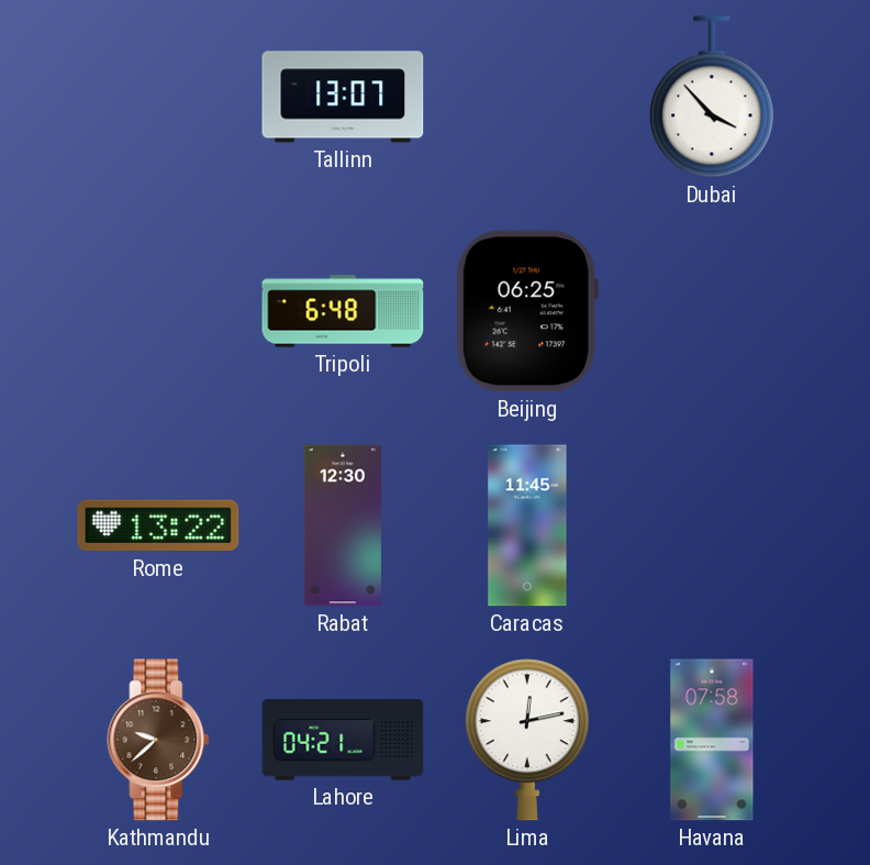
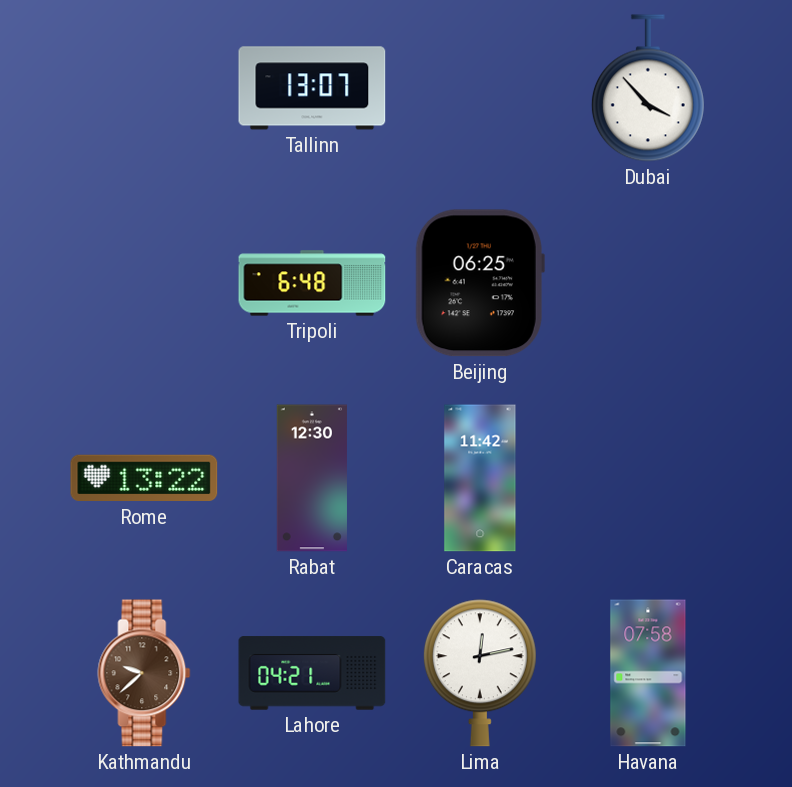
Caracas: 11:45 -> 11:42 (480, 478)
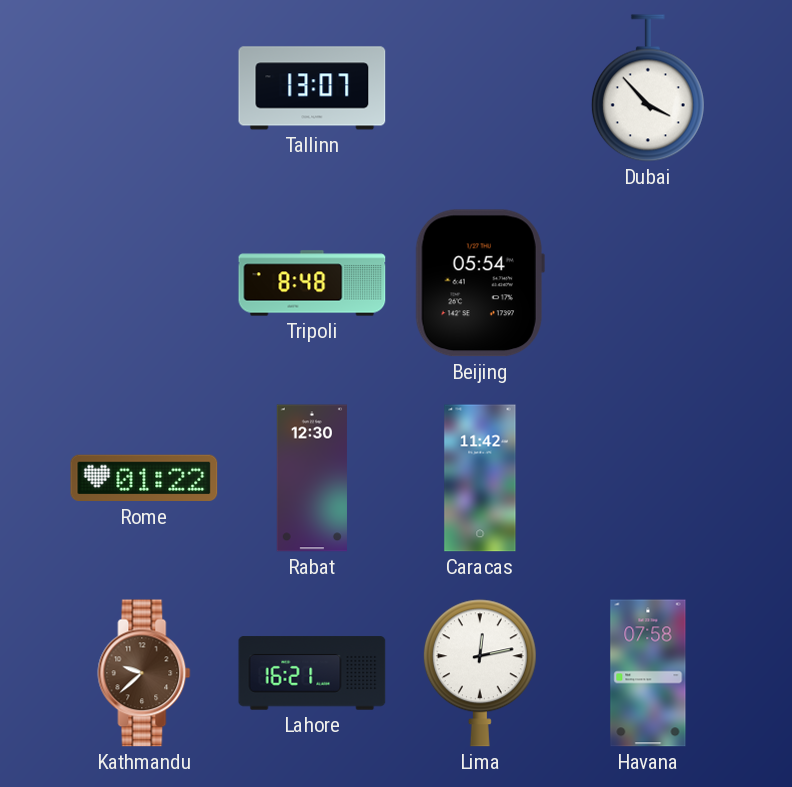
Tripoli: 6:48 -> 8:48 (312, 283)
Beijing: 06:25 -> 05:54 (480, 283)
Rome: 13:22 -> 01:22 (144, 478)
Lahore: 04:21 -> 16:21 (312, 673)
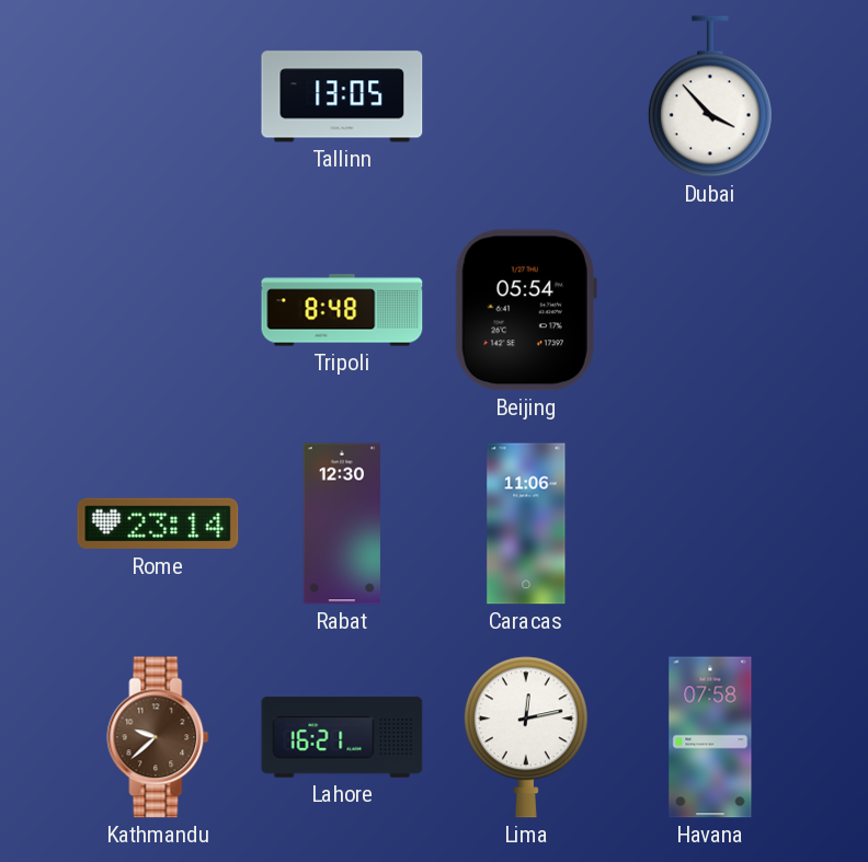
Tallinn: 13:07 -> 13:05 (342, 96)
Rome: 01:22 -> 23:14 (158, 524)
Caracas: 11:42 -> 11:06 (526, 524)
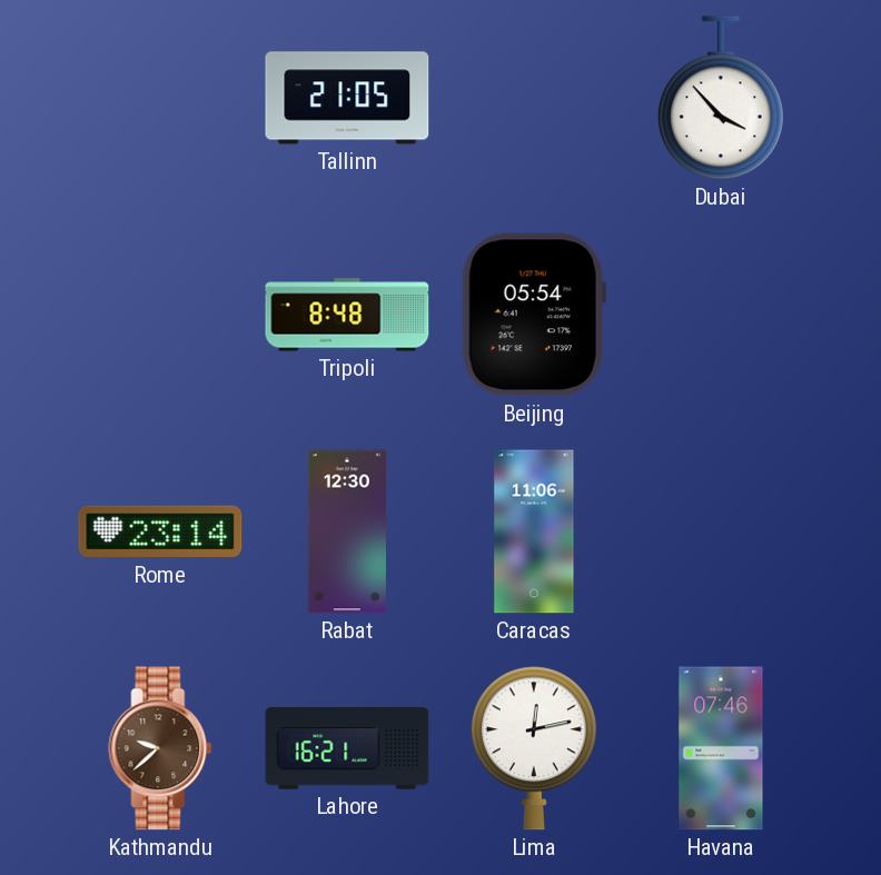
Tallinn: 13:05 -> 21:05 (347, 98)
Havana: 07:58 -> 07:46 (721, 748)
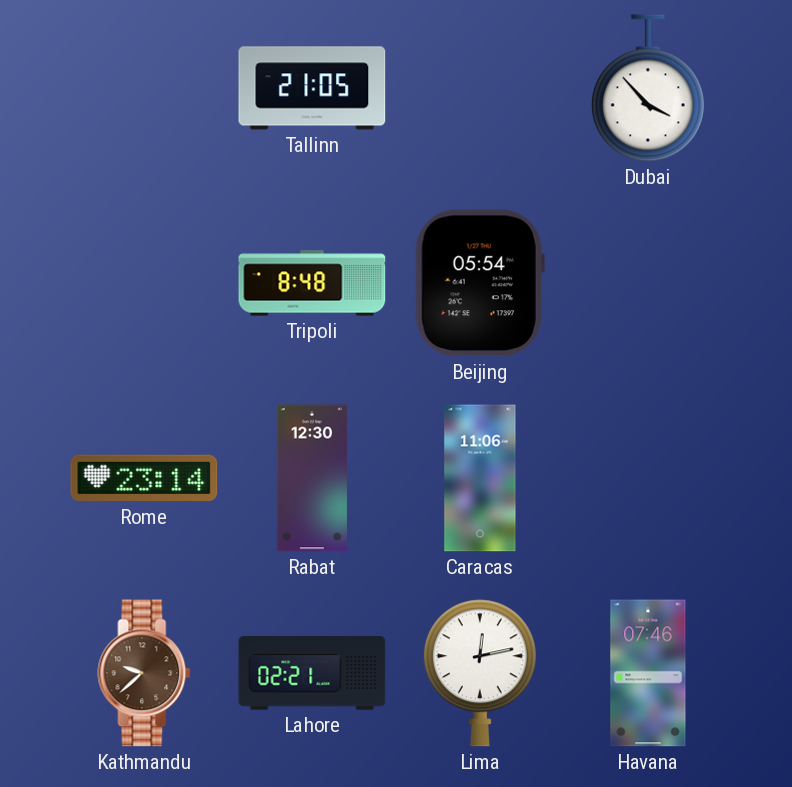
Lahore: 16:21 -> 02:21 (312, 673)
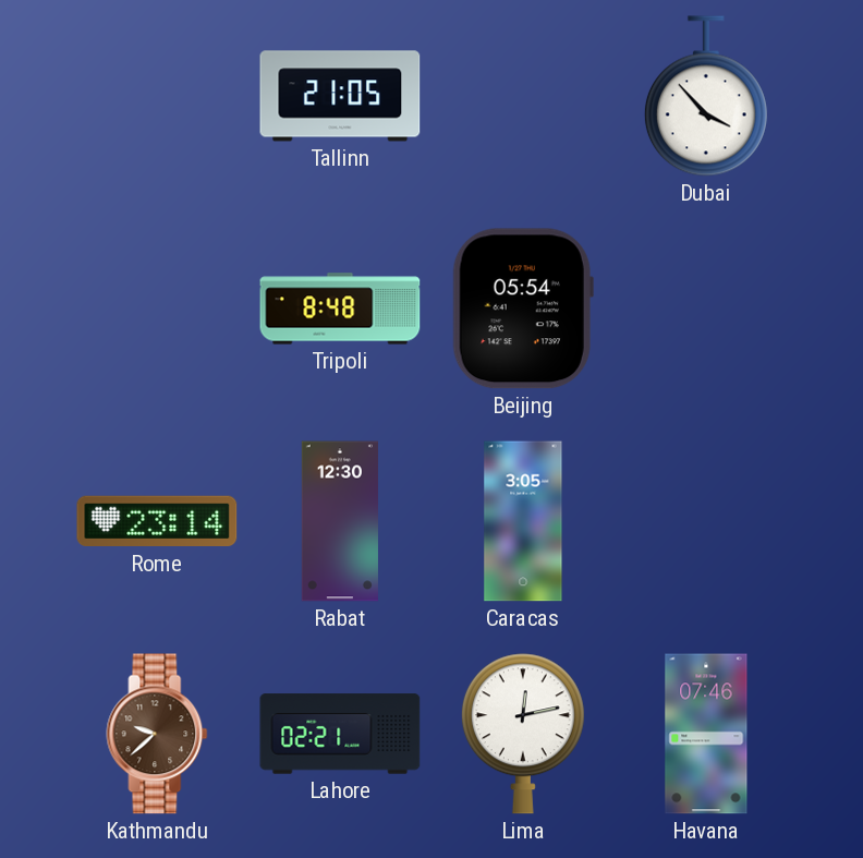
Caracas: 11:06 -> 3:05 (523, 521)
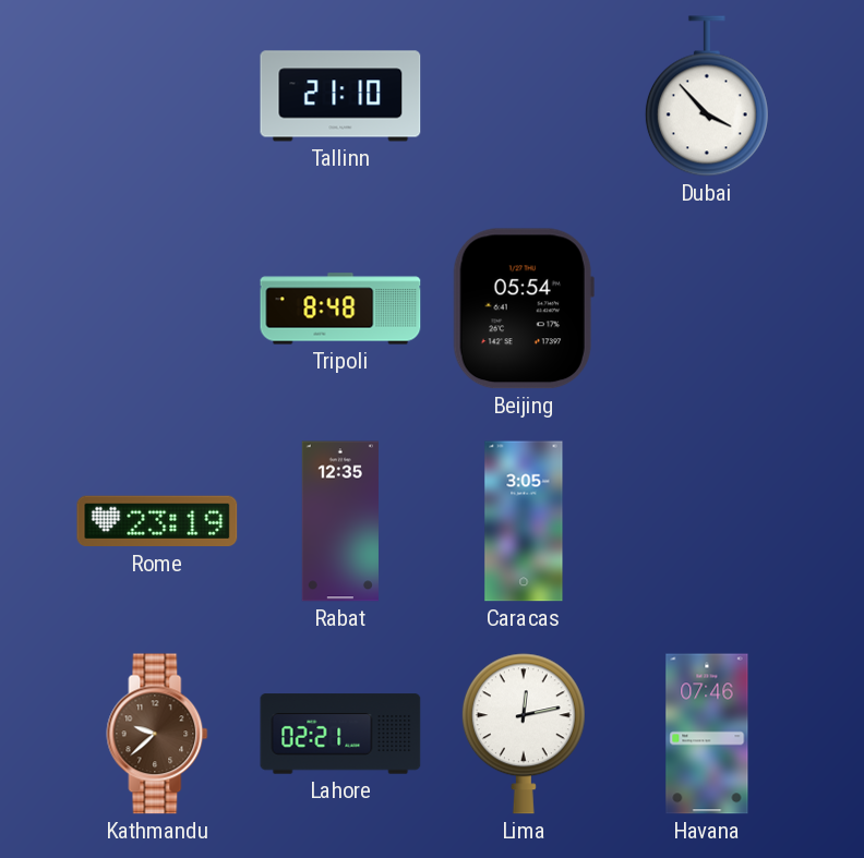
Tallinn: 21:05 -> 21:10 (340, 96)
Rome: 23:14 -> 23:19 (157, 521)
Rabat: 12:30 -> 12:35 (340, 521)
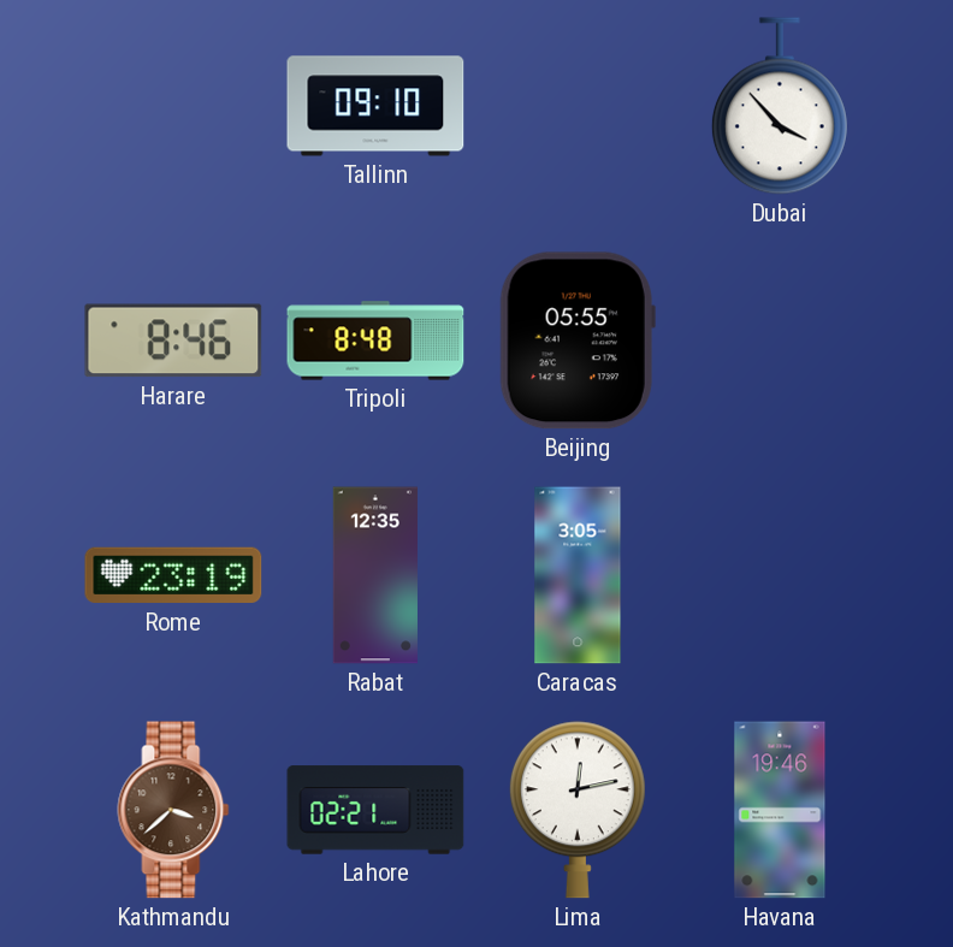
Tallinn: 21:10 -> 09:10 (375, 106)
Harare: none -> 8:46 (173, 341)
Beijing: 05:54 -> 05:55 (578, 341)
Kathmandu: 9:38 -> 3:38 (173, 810)
Havana: 07:46 -> 19:46 (780, 810)
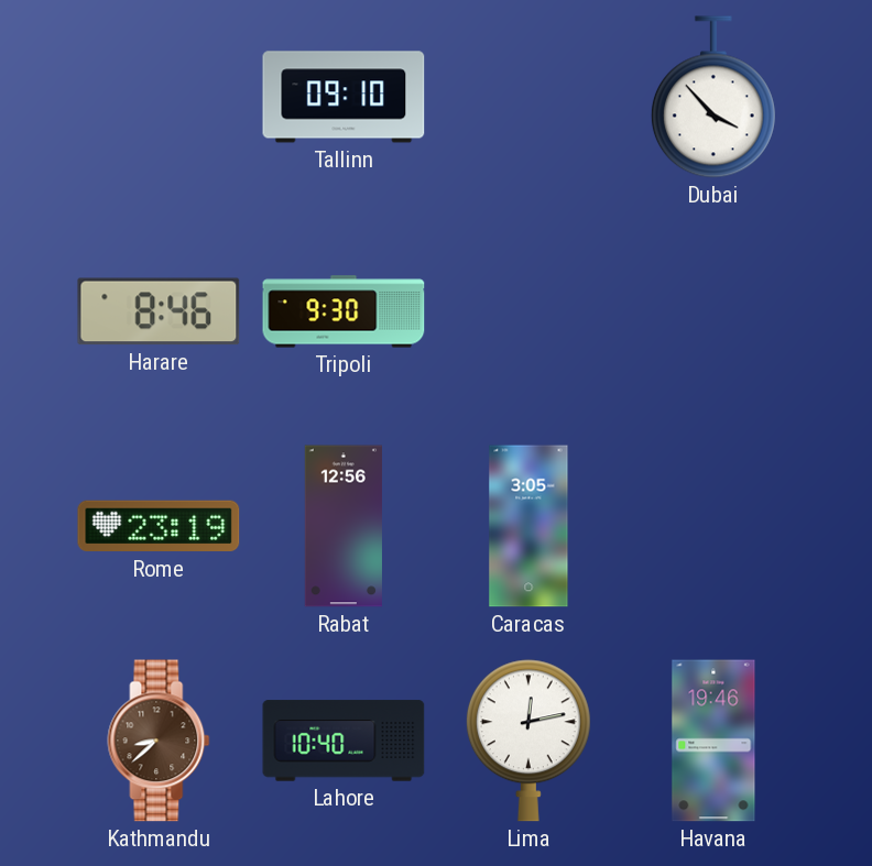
Tripoli: 8:48 -> 9:30 (344, 311)
Beijing: 05:55 -> none (578, 341)
Rabat: 12:35 -> 12:56 (344, 526)
Kathmandu: 3:38 -> 8:38 (159, 741)
Lahore: 02:21 -> 10:40 (344, 741)
